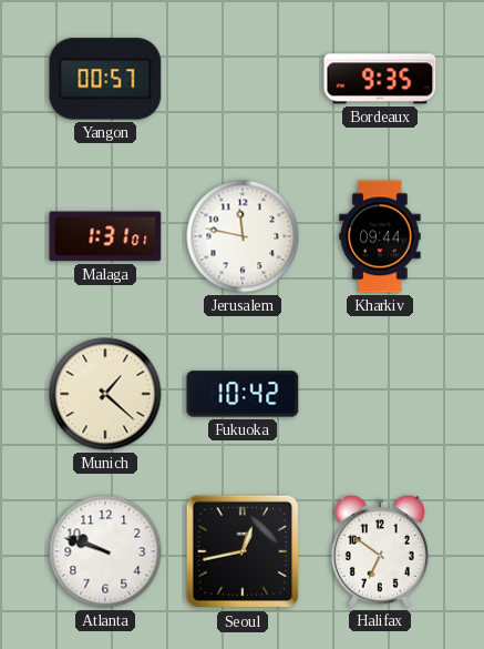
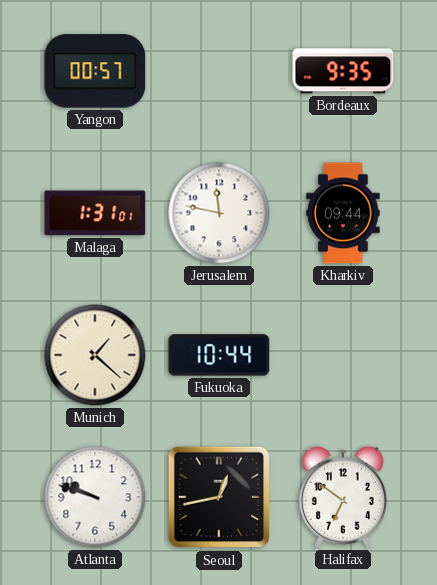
Fukuoka: 10:42 -> 10:44 (219, 355)
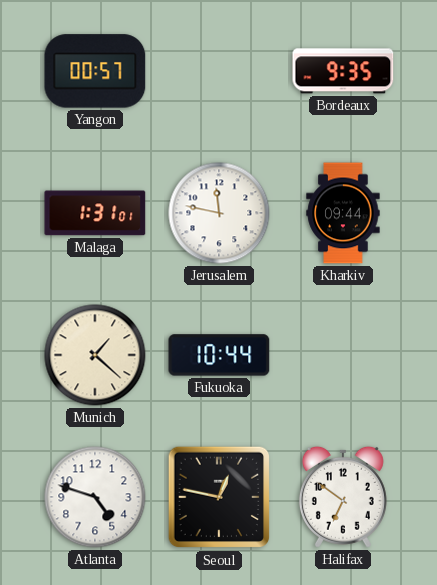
Atlanta: 9:48 -> 4:48 (95, 497)
Seoul: 12:43 -> 12:47 (219, 497)
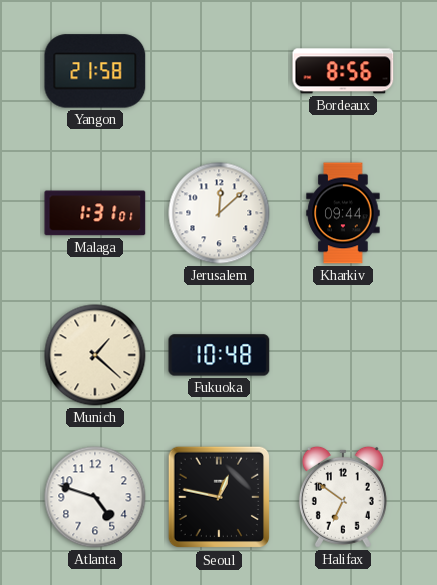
Yangon: 00:57 -> 21:58 (95, 71)
Bordeaux: 9:35 -> 8:56 (343, 71)
Jerusalem: 11:47 -> 12:08 (219, 213)
Fukuoka: 10:44 -> 10:48 (219, 355)
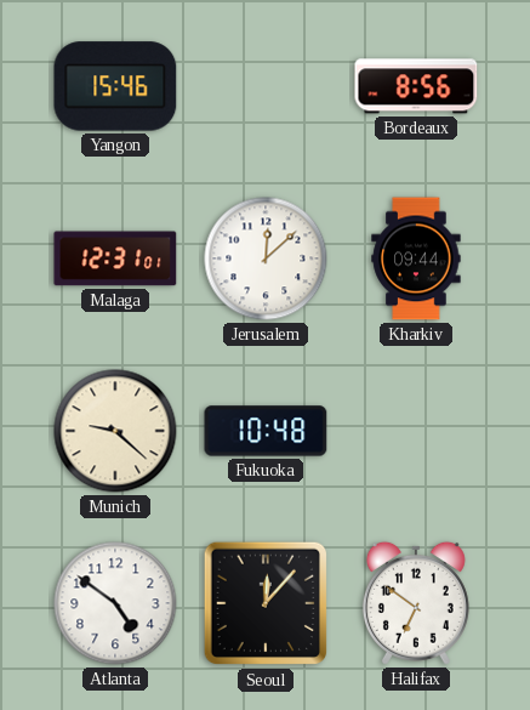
Yangon: 21:58 -> 15:46 (115, 86)
Malaga: 1:31 -> 12:31 (115, 259)
Munich: 1:22 -> 9:22 (115, 431)
Atlanta: 4:48 -> 4:51 (115, 603)
Seoul: 12:47 -> 12:07 (266, 603)
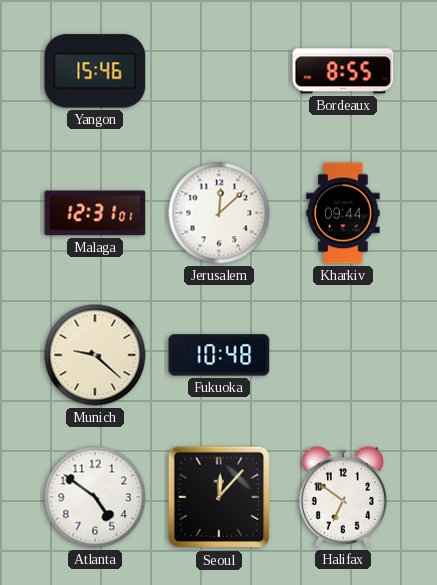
Bordeaux: 8:56 -> 8:55 (343, 71)
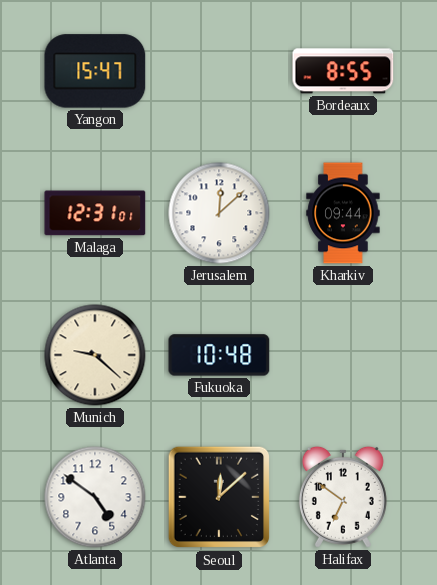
Yangon: 15:46 -> 15:47 (95, 71)
Seoul: 12:07 -> 12:08 (219, 497)
